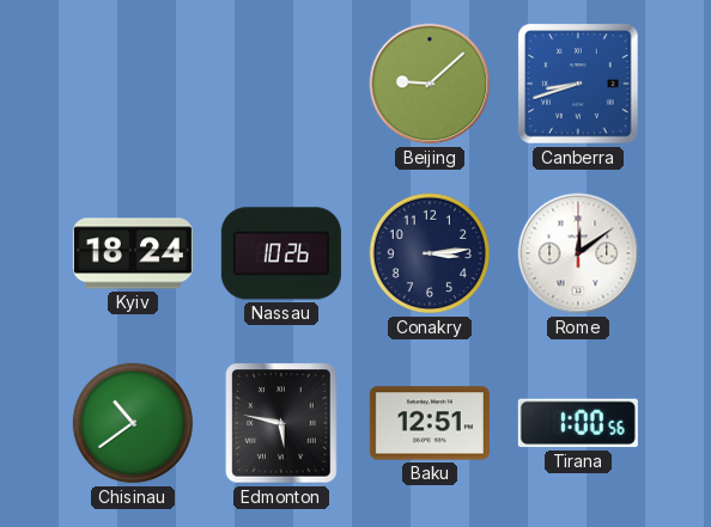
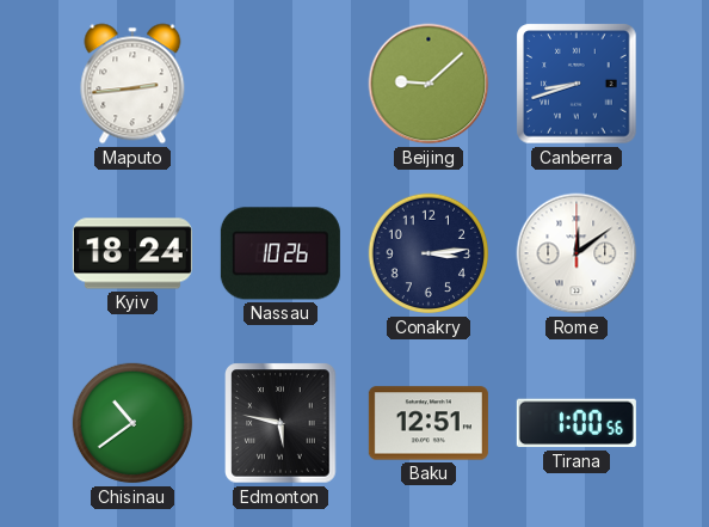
Maputo: none -> 2:44 (132, 84)
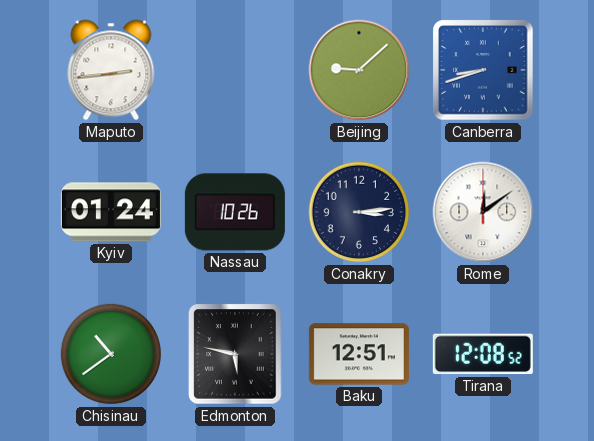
Kyiv: 18:24 -> 01:24 (111, 212)
Tirana: 1:00 -> 12:08 (483, 354)
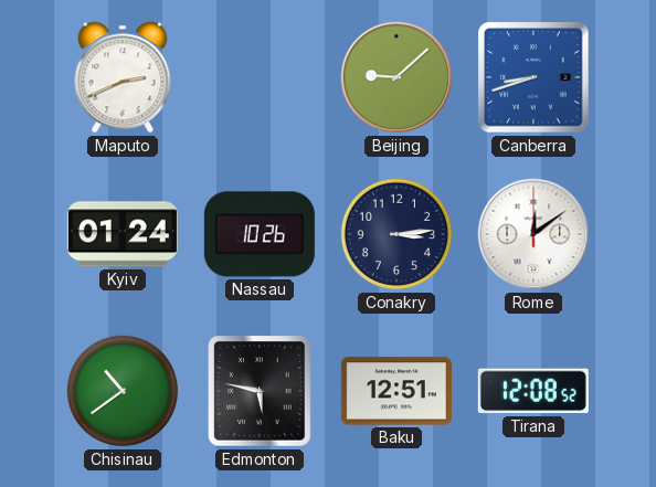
Maputo: 2:44 -> 2:41 (123, 77)
